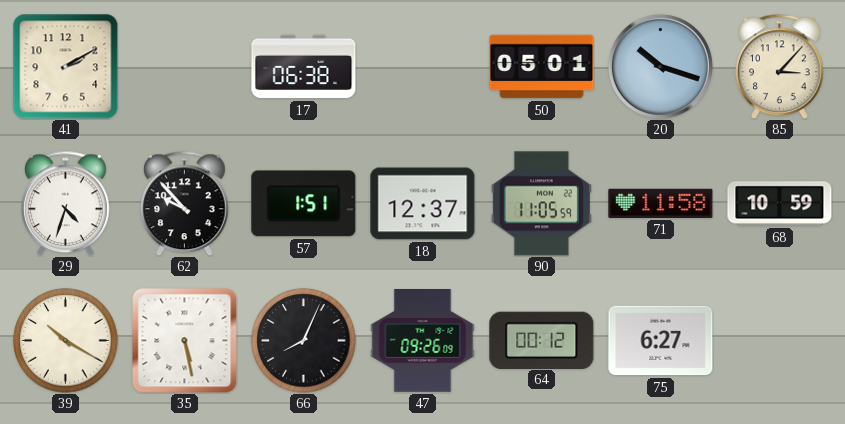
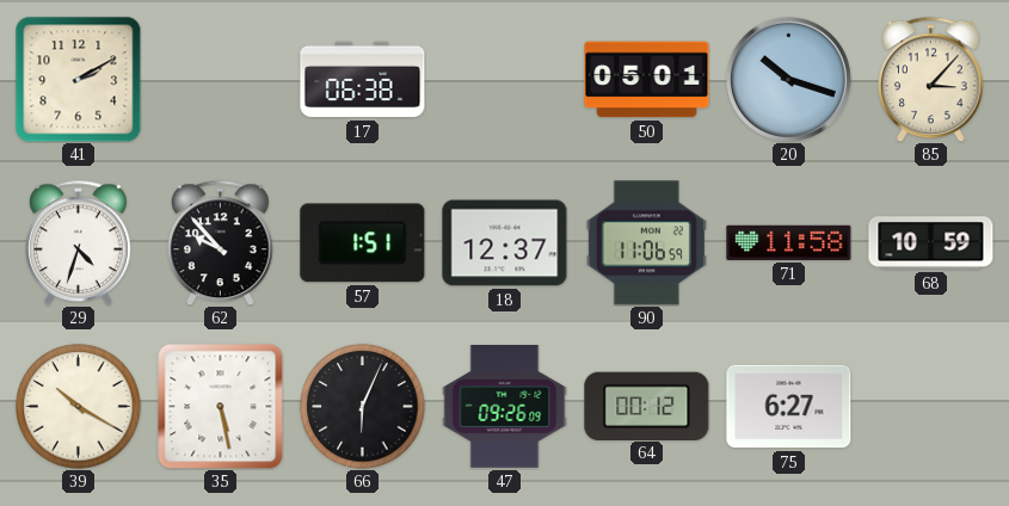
90: 11:05 -> 11:06 (646, 243)
66: 8:04 -> 6:04 (363, 407)
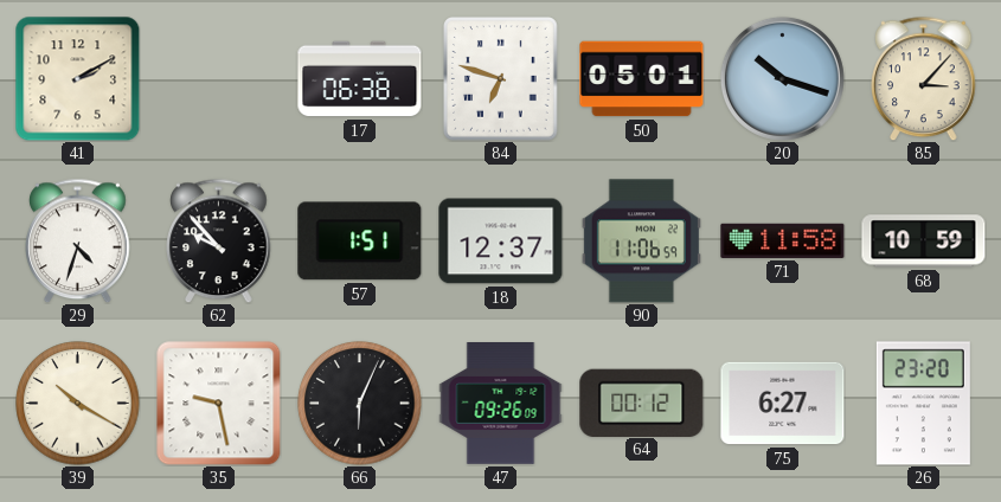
84: none -> 6:48 (501, 79)
35: 5:28 -> 9:28 (218, 403)
26: none -> 23:20 (923, 404)
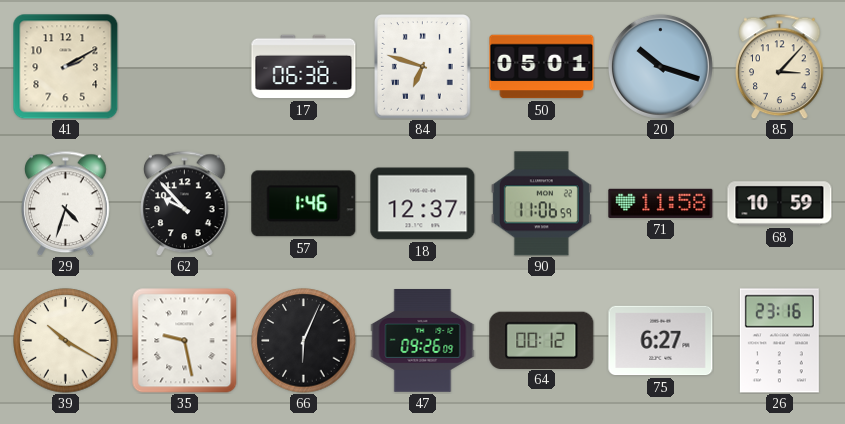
57: 1:51 -> 1:46 (304, 204)
26: 23:20 -> 23:16 (779, 341)
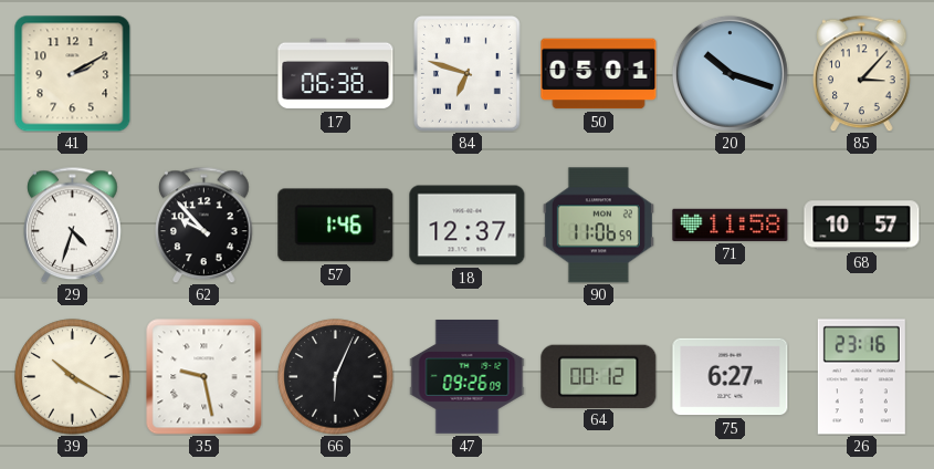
68: 10:59 -> 10:57 (862, 226)
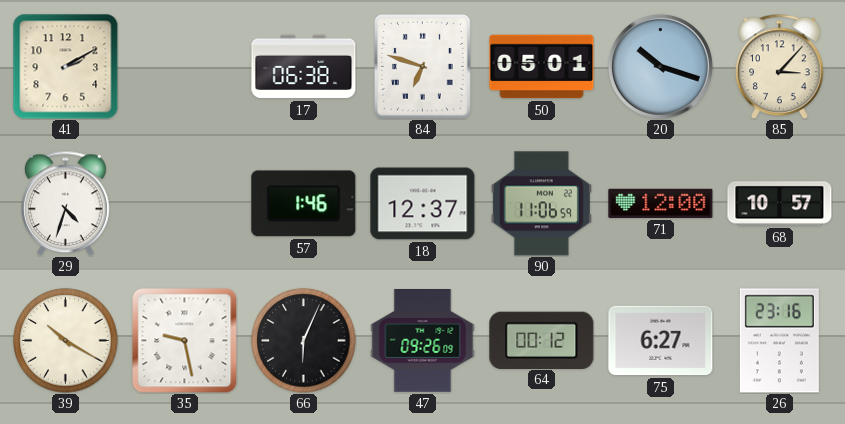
62: 9:53 -> none (204, 225)
71: 11:58 -> 12:00 (661, 203)
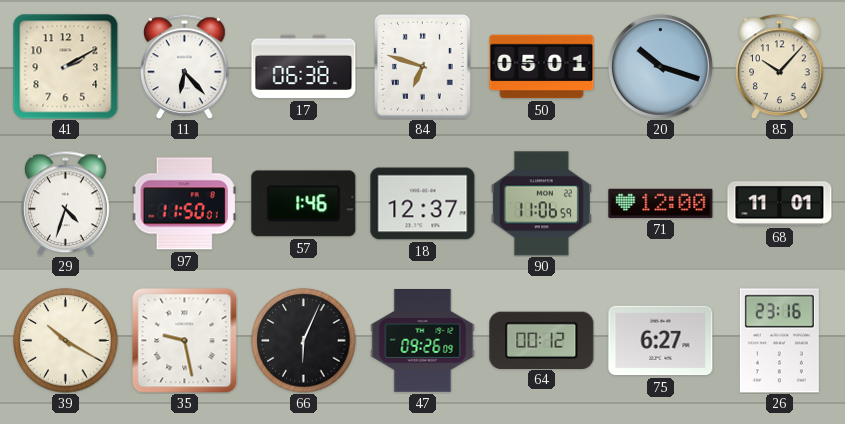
11: none -> 6:23 (185, 66)
85: 3:07 -> 10:07 (780, 66)
97: none -> 11:50 (184, 204)
68: 10:57 -> 11:01 (780, 204)
